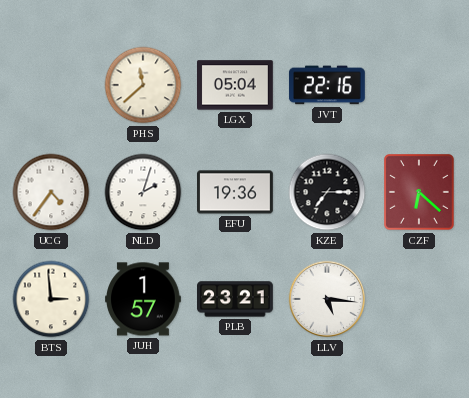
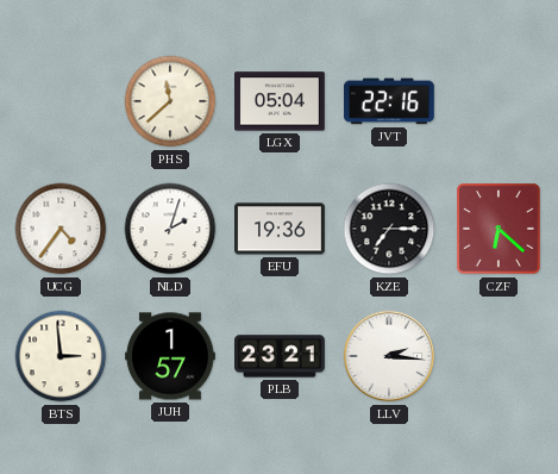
LLV: 5:16 -> 2:16 (389, 356)
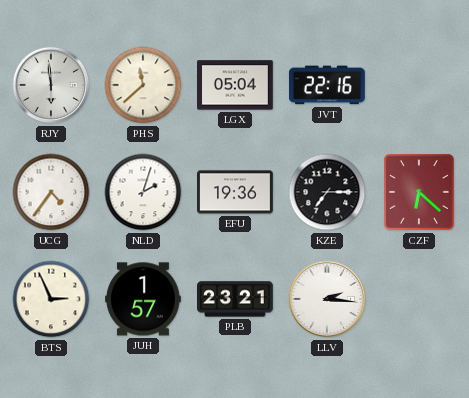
RJY: none -> 5:59 (51, 85)
BTS: 2:59 -> 2:56 (51, 299)
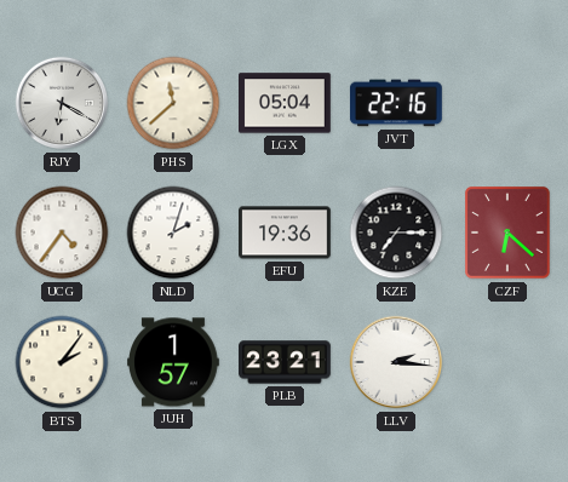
RJY: 5:59 -> 6:20 (62, 103)
BTS: 2:56 -> 2:06 (62, 362)
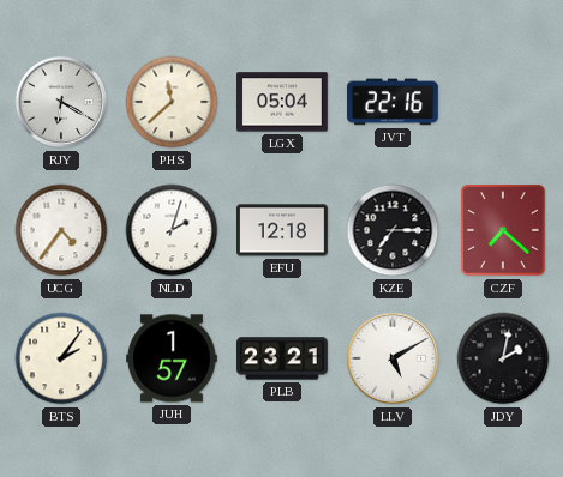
EFU: 19:36 -> 12:18 (283, 230)
CZF: 6:22 -> 7:22 (504, 231)
LLV: 2:16 -> 5:10 (393, 358)
JDY: none -> 2:02 (503, 358)
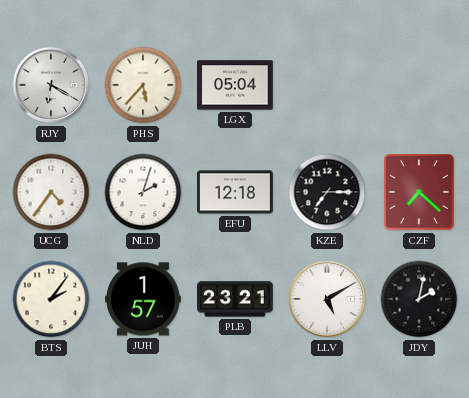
PHS: 11:38 -> 5:37 (143, 85)
JVT: 22:16 -> none (393, 102)
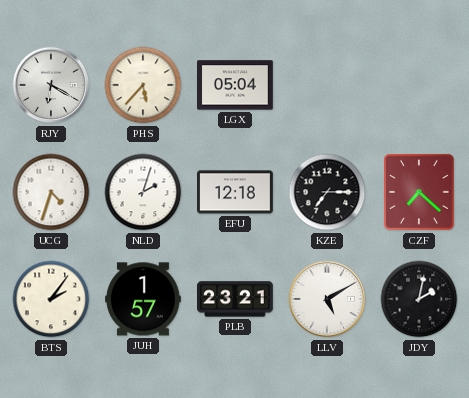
UCG: 4:36 -> 4:33 (51, 192)
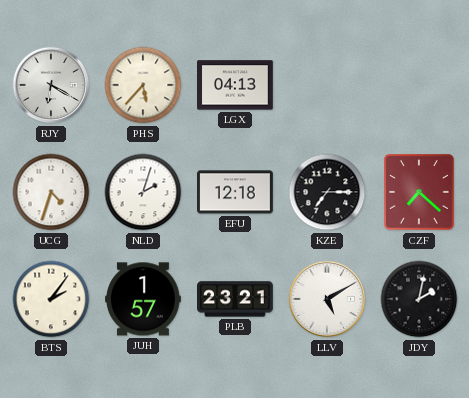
LGX: 05:04 -> 04:13 (236, 85)
